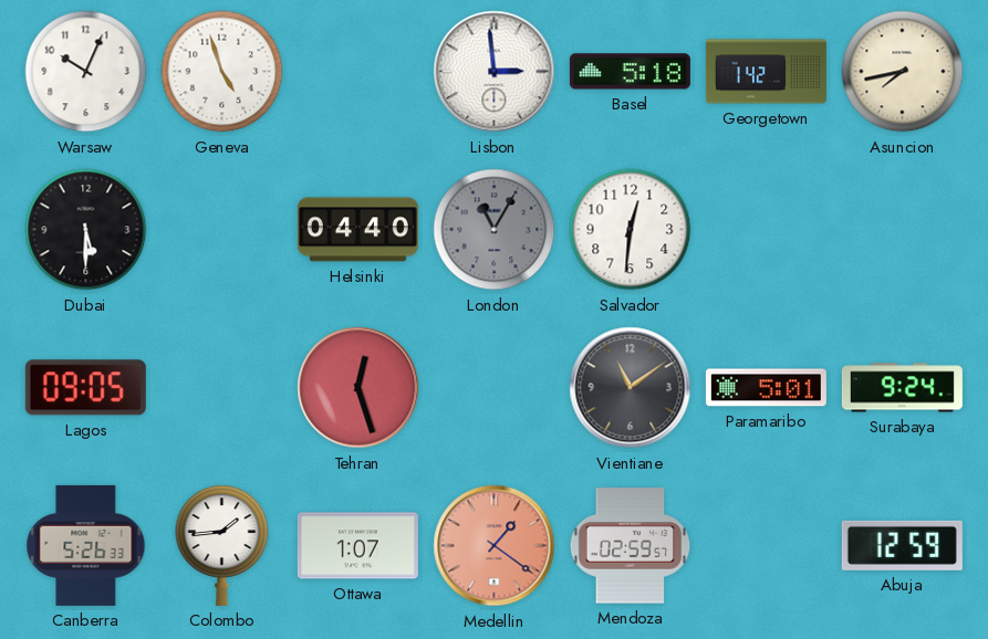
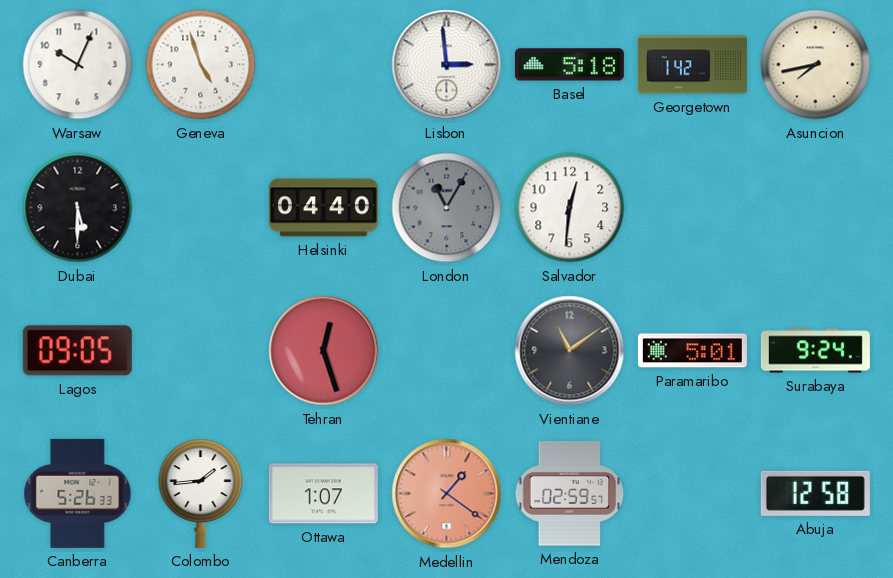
Abuja: 12:59 -> 12:58 (815, 493)
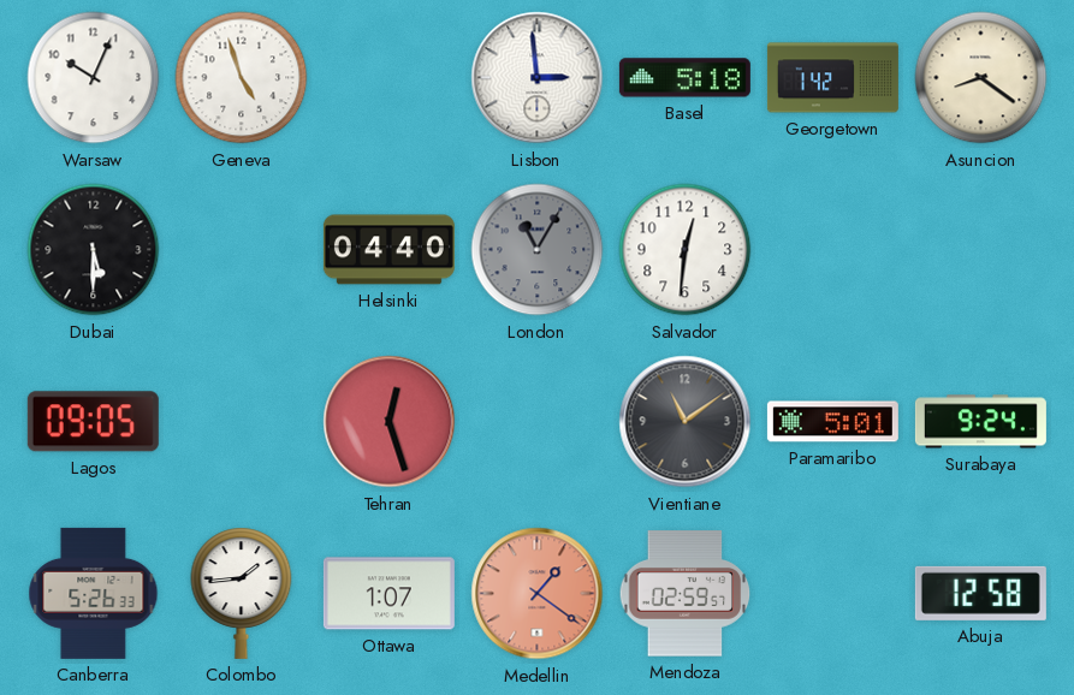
Asuncion: 7:43 -> 8:21 (981, 78)
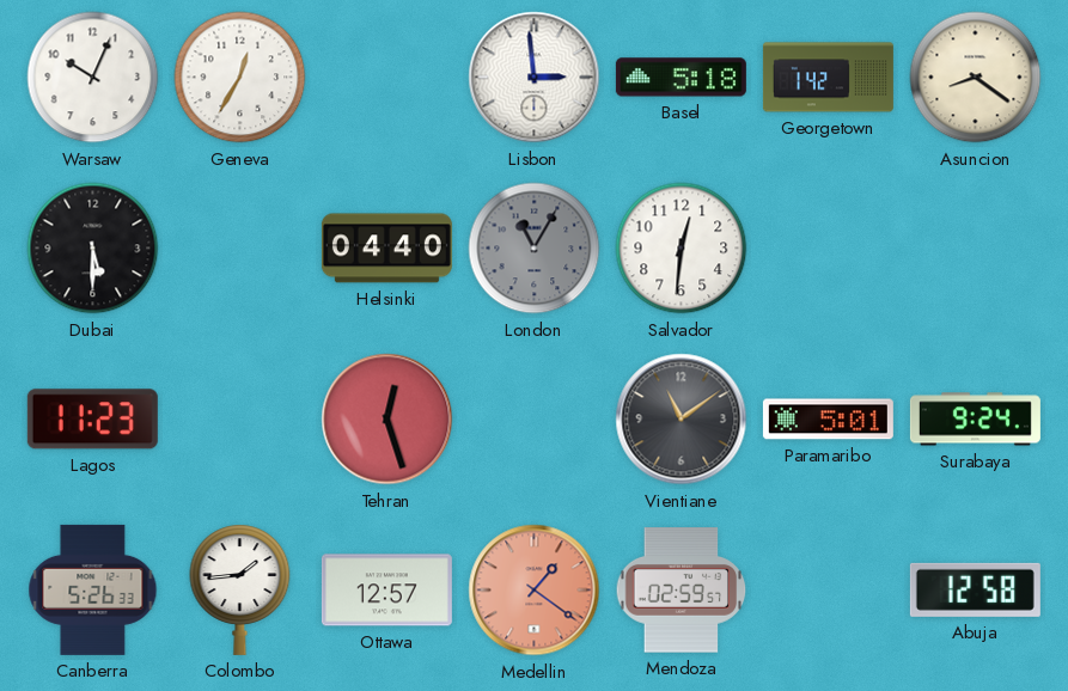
Geneva: 4:57 -> 12:35 (240, 78)
Lagos: 09:05 -> 11:23 (92, 420)
Ottawa: 1:07 -> 12:57 (386, 591)
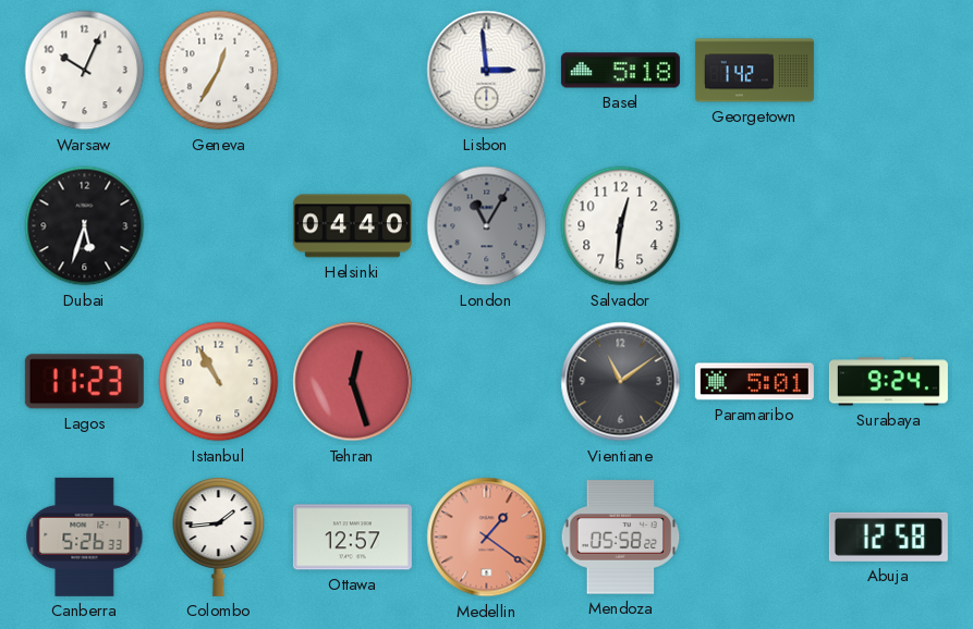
Asuncion: 8:21 -> none (976, 78)
Dubai: 5:30 -> 5:33 (85, 226)
Istanbul: none -> 10:55 (219, 382)
Mendoza: 02:59 -> 05:58 (621, 538)
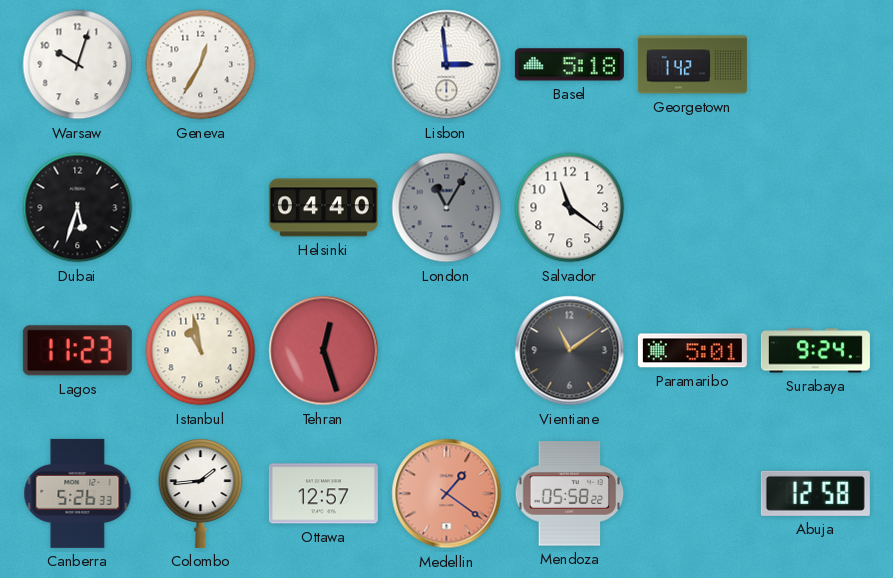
Warsaw: 10:04 -> 10:03 (78, 65)
Salvador: 12:31 -> 11:21 (570, 208)
Istanbul: 10:55 -> 10:58 (201, 351)
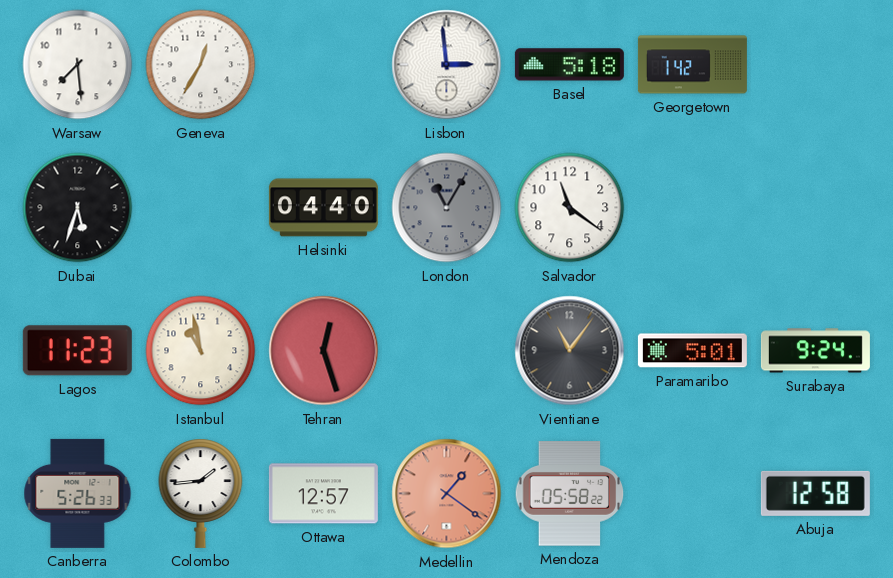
Warsaw: 10:03 -> 7:29 (78, 65)
Vientiane: 11:09 -> 11:06 (570, 351)
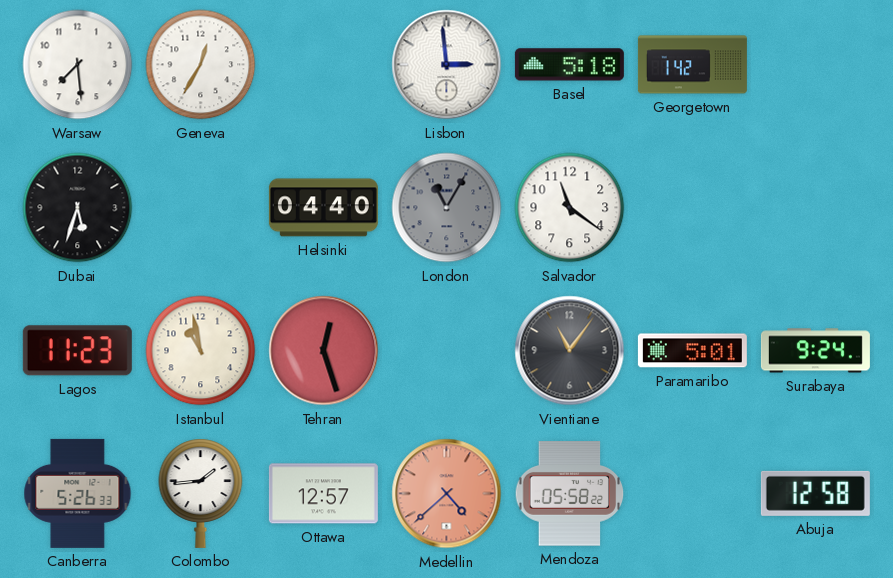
Medellin: 1:21 -> 4:38 (447, 494)
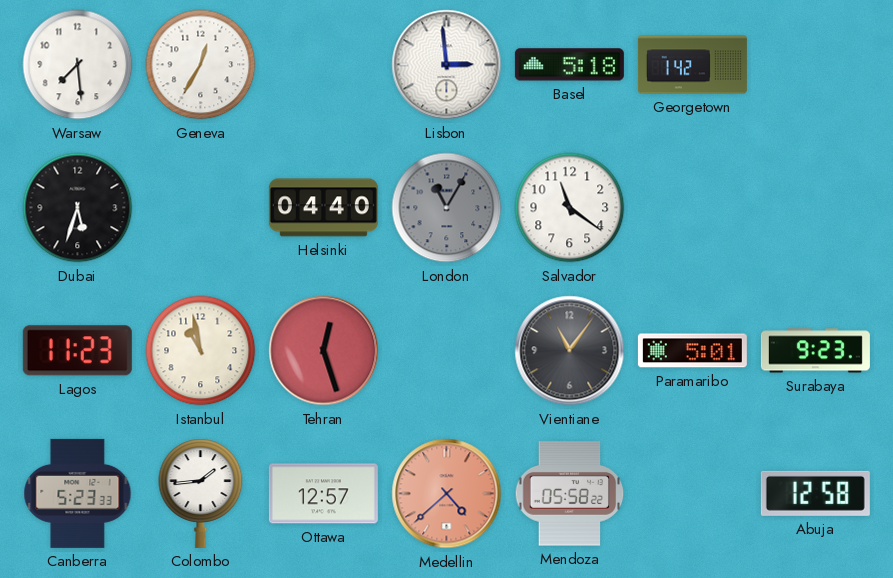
Surabaya: 9:24 -> 9:23 (815, 351)
Canberra: 5:26 -> 5:23 (78, 493)
